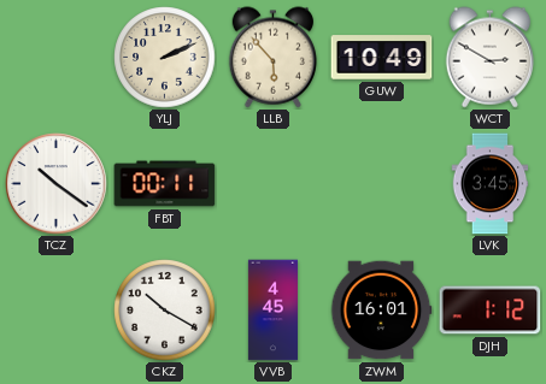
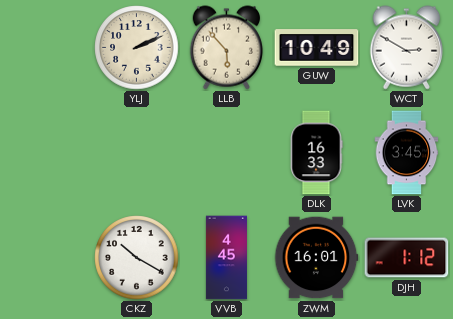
TCZ: 10:21 -> none (57, 184)
FBT: 00:11 -> none (165, 184)
DLK: none -> 16:33 (316, 153)
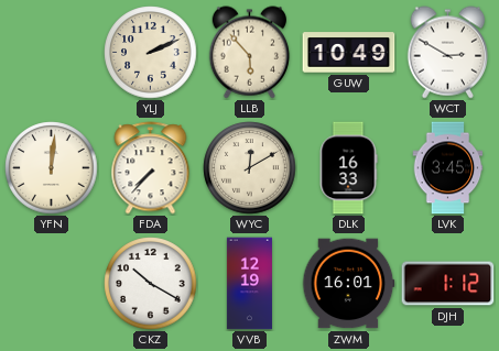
YFN: none -> 12:01 (52, 168)
FDA: none -> 7:37 (151, 168)
WYC: none -> 12:10 (250, 168)
VVB: 4:45 -> 12:19 (249, 284)
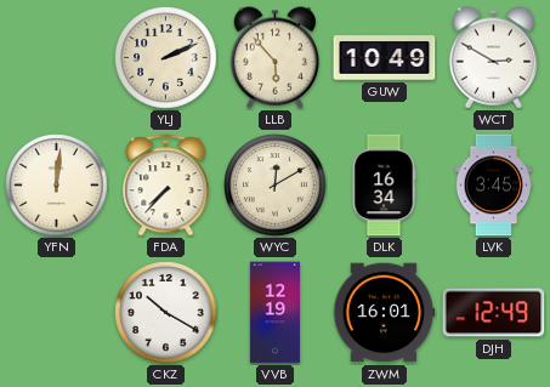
DLK: 16:33 -> 16:34 (384, 186)
DJH: 1:12 -> 12:49 (494, 313)
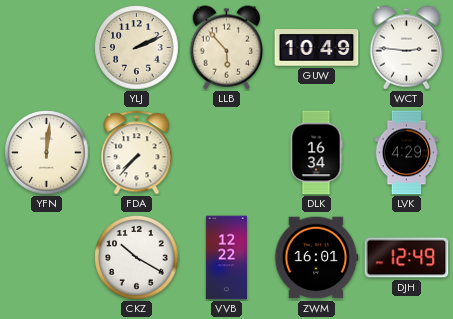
WCT: 2:50 -> 2:46 (407, 48)
WYC: 12:10 -> none (276, 186)
LVK: 3:45 -> 4:29 (407, 153)
VVB: 12:19 -> 12:22 (226, 258)
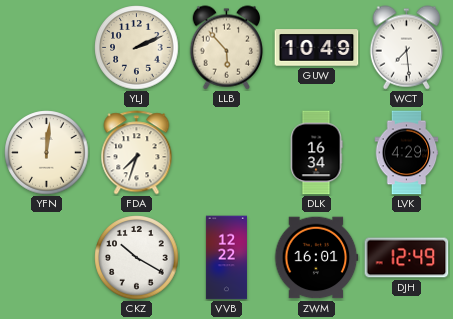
WCT: 2:46 -> 7:29 (407, 48)
FDA: 7:37 -> 7:33 (137, 153)
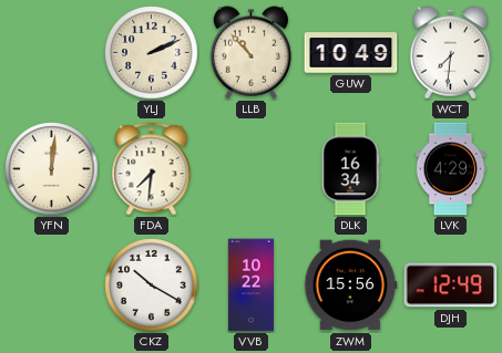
LLB: 5:53 -> 10:53 (252, 53)
WCT: 7:29 -> 7:31 (451, 53)
FDA: 7:33 -> 7:31 (152, 169)
VVB: 12:22 -> 10:22 (250, 285)
ZWM: 16:01 -> 15:56 (350, 285)
